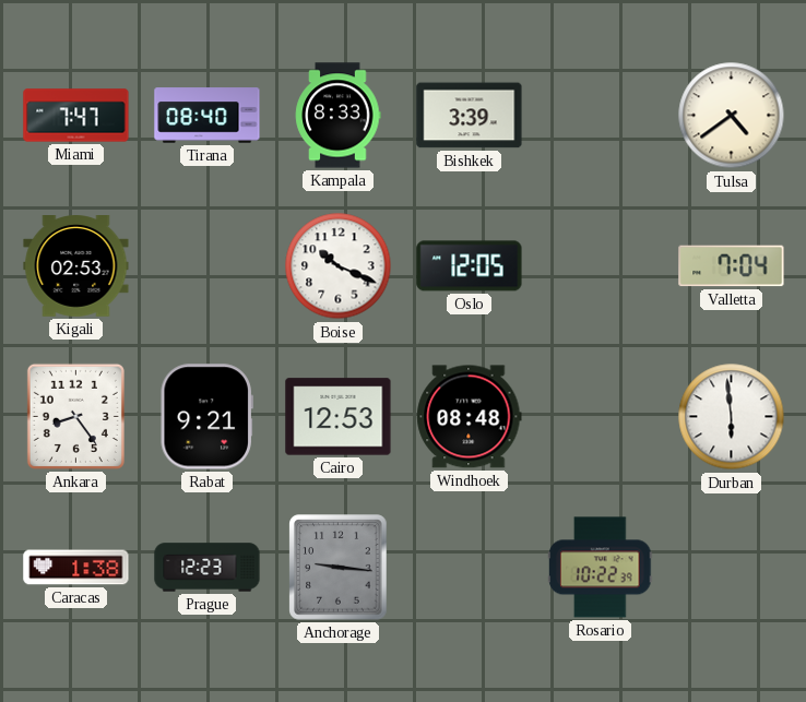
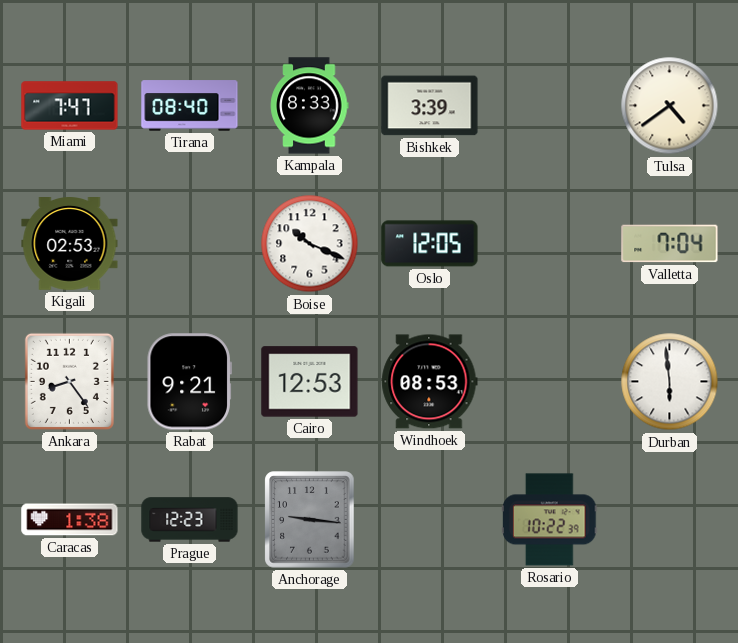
Windhoek: 08:48 -> 08:53 (430, 382)
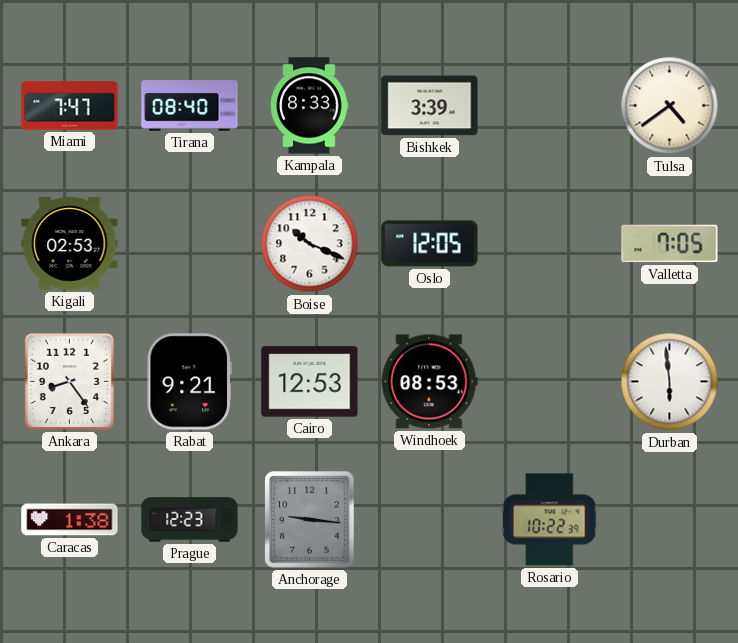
Valletta: 7:04 -> 7:05 (670, 244)
